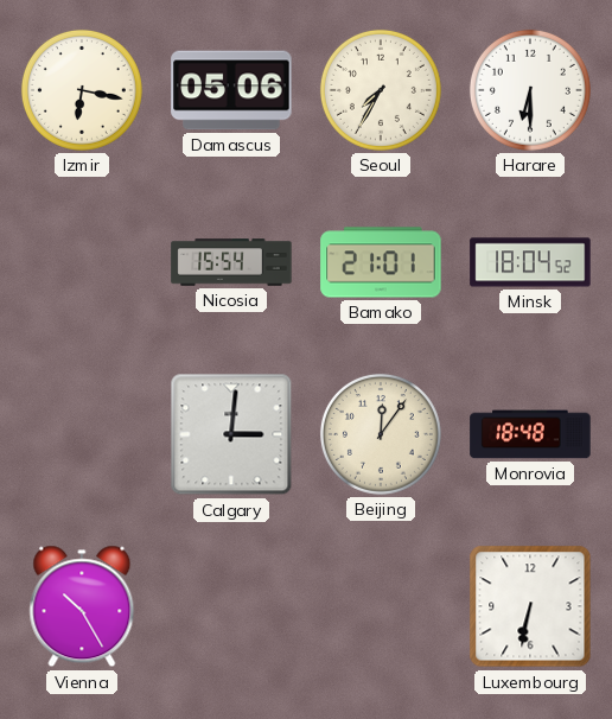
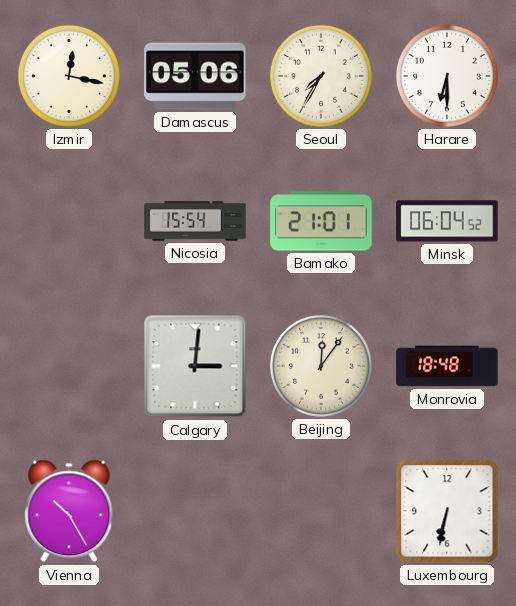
Izmir: 6:17 -> 12:17 (69, 76)
Minsk: 18:04 -> 06:04 (447, 221)
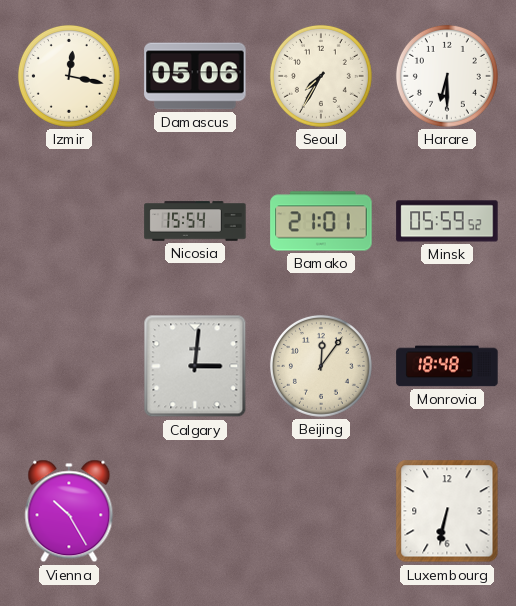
Minsk: 06:04 -> 05:59 (447, 221)
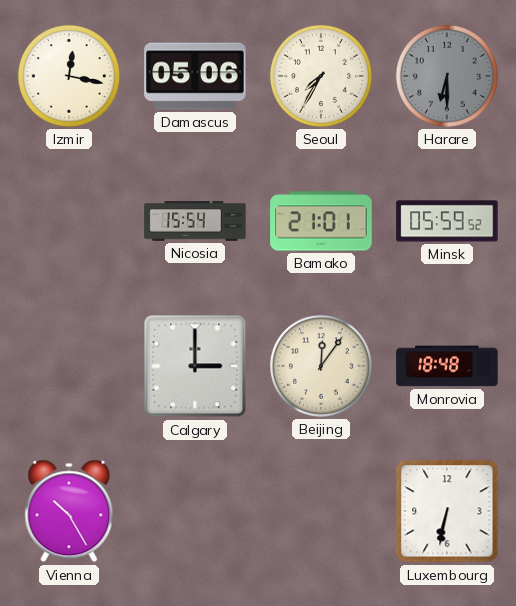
Harare dial: white -> grey (447, 76)
Calgary: 3:01 -> 3:00 (195, 366)
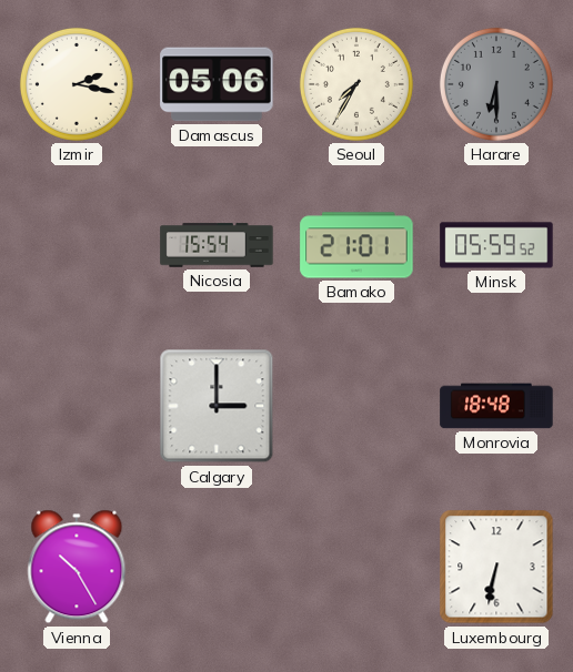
Izmir: 12:17 -> 2:17 (77, 84)
Beijing: 12:06 -> none (321, 366)
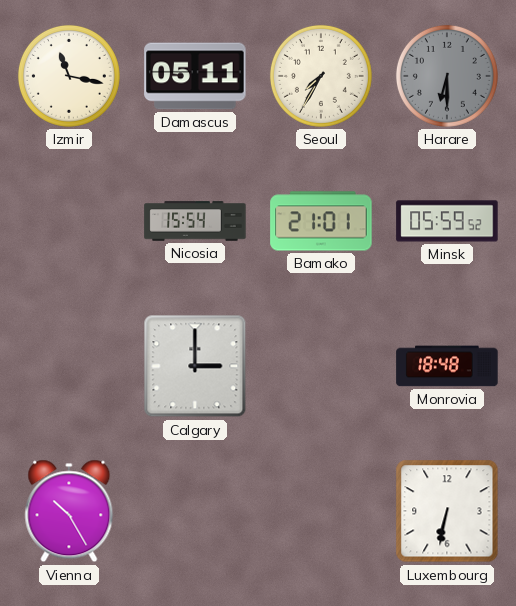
Izmir: 2:17 -> 11:17 (69, 76)
Damascus: 05:06 -> 05:11 (195, 76)
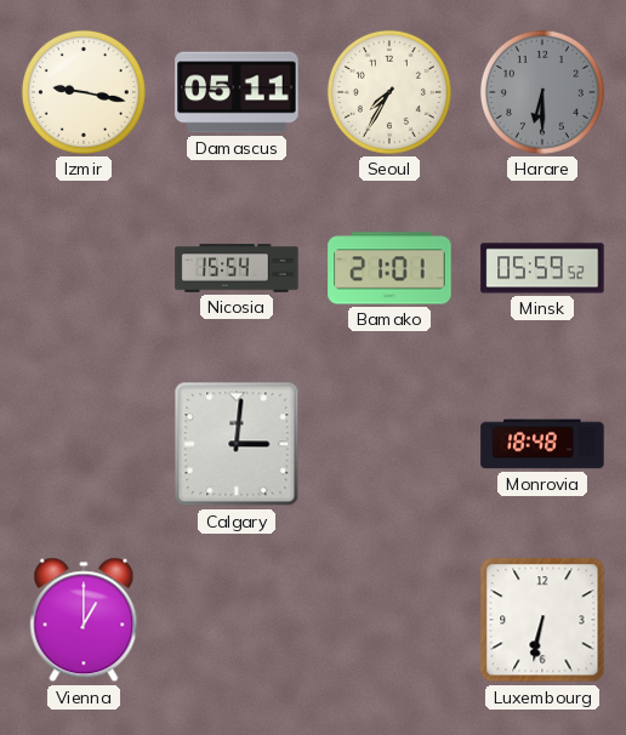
Izmir: 11:17 -> 9:17 (84, 92)
Calgary: 3:00 -> 3:01 (237, 444)
Vienna: 10:25 -> 1:00 (84, 620)
